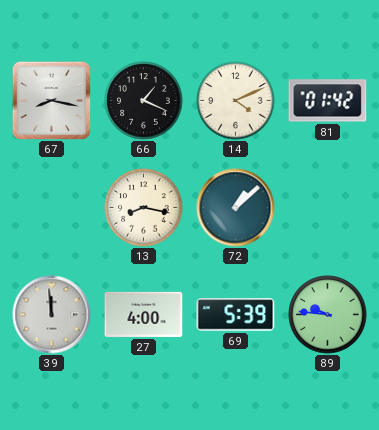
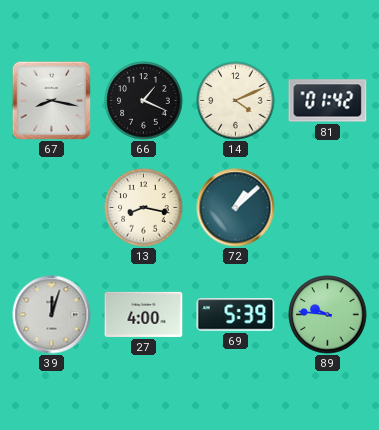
39: 11:59 -> 12:03 (52, 315)
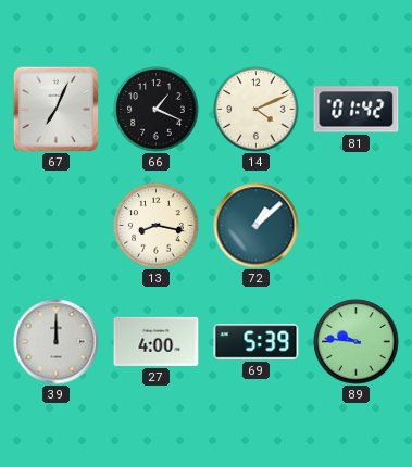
67: 8:17 -> 7:04 (55, 109)
39: 12:03 -> 12:00 (57, 342)
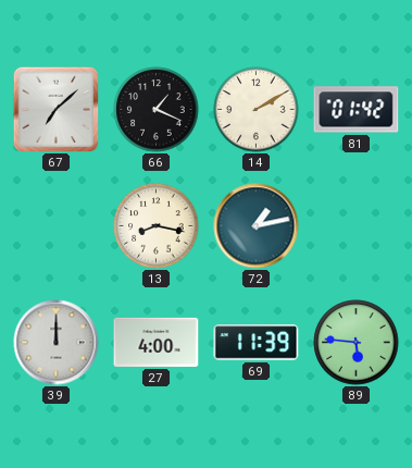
67: 7:04 -> 7:08 (55, 109)
14: 4:11 -> 2:10 (257, 110)
72: 1:08 -> 1:13 (257, 226)
69: 5:39 -> 11:39 (257, 343)
89: 9:46 -> 5:46 (357, 343)
